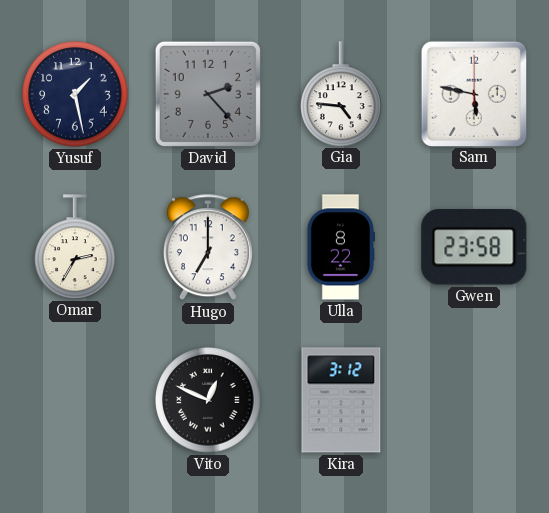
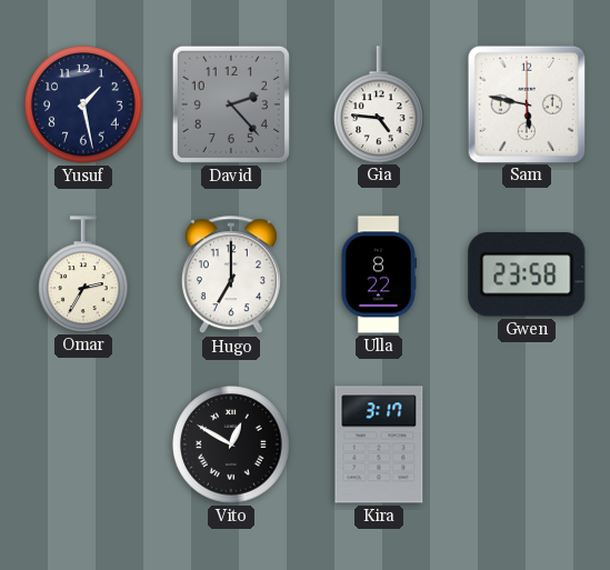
Vito: 12:49 -> 12:50 (231, 444)
Kira: 3:12 -> 3:17 (379, 444)
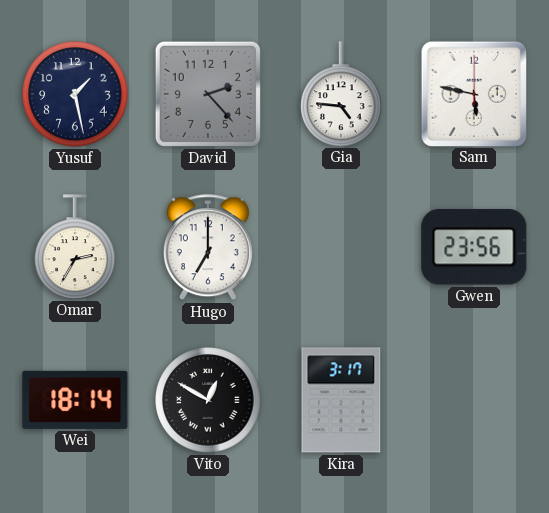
Ulla: 8:22 -> none (378, 274)
Gwen: 23:58 -> 23:56 (474, 247)
Wei: none -> 18:14 (75, 400)
